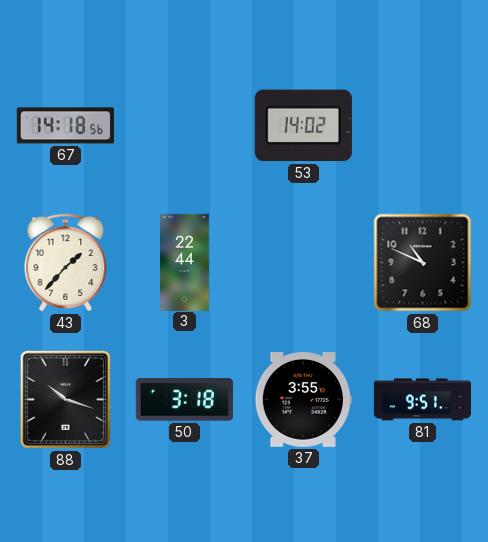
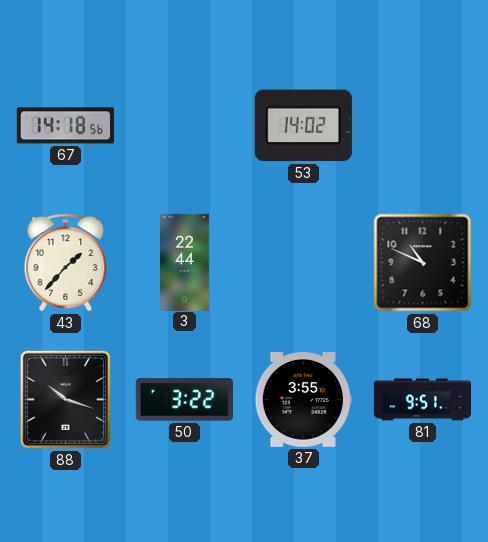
50: 3:18 -> 3:22 (184, 400)
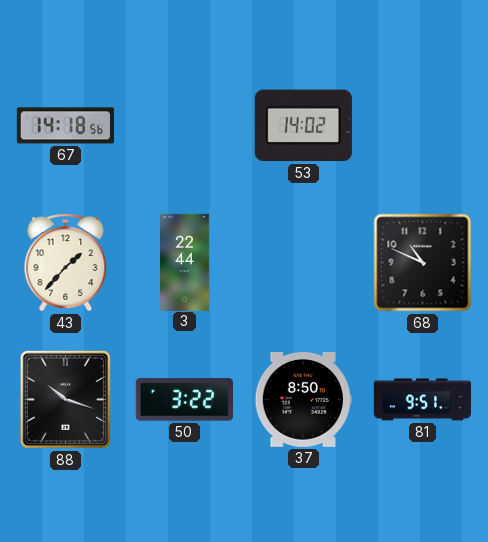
37: 3:55 -> 8:50 (303, 400)
